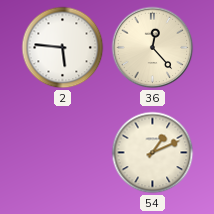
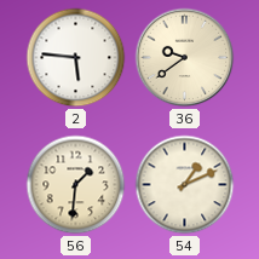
36: 12:23 -> 9:39 (185, 58)
56: none -> 1:31 (76, 185)
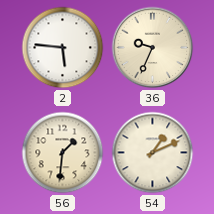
36: 9:39 -> 9:34 (153, 48)
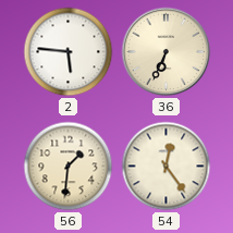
36: 9:34 -> 6:34 (167, 52)
54: 1:11 -> 12:24 (167, 167)
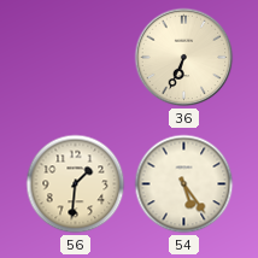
2: 5:46 -> none (69, 52)
54: 12:24 -> 5:24 (184, 184)
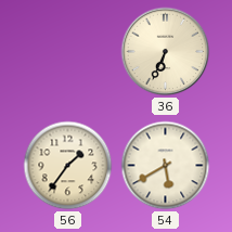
56: 1:31 -> 1:36 (68, 166)
54: 5:24 -> 5:40 (166, 166)
